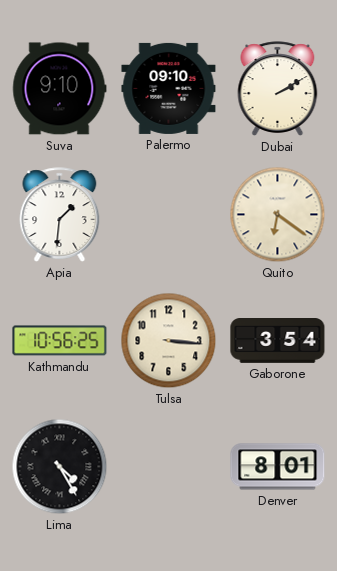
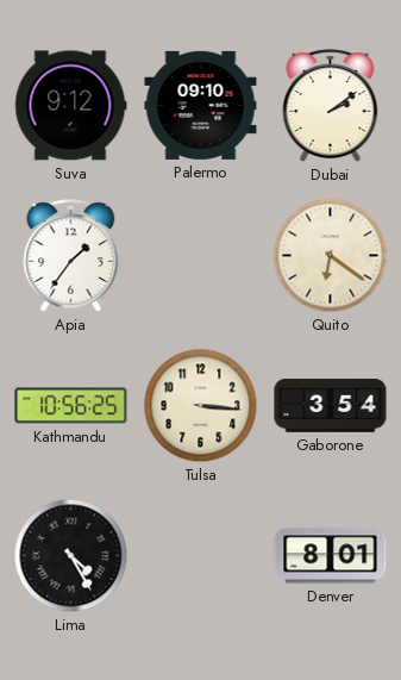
Suva: 9:10 -> 9:12 (71, 106)
Dubai: 2:10 -> 2:09 (331, 106)
Apia: 1:31 -> 1:36 (71, 256)
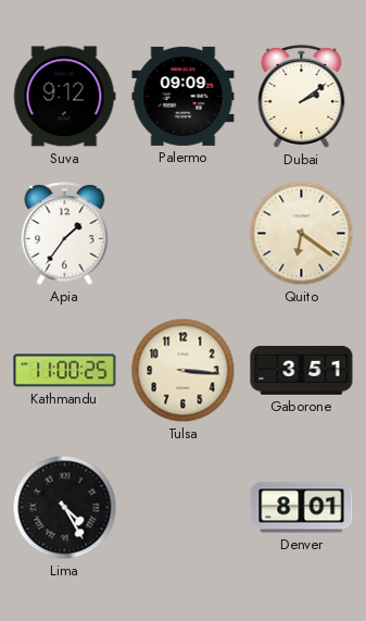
Palermo: 09:10 -> 09:09 (184, 96)
Kathmandu: 10:56 -> 11:00 (65, 371)
Gaborone: 3:54 -> 3:51 (302, 371)
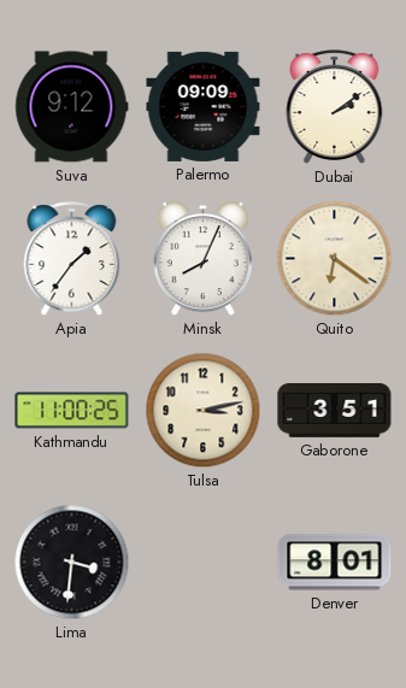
Minsk: none -> 8:04 (202, 259)
Tulsa: 3:16 -> 3:13 (204, 411)
Lima: 4:25 -> 3:31 (72, 563)
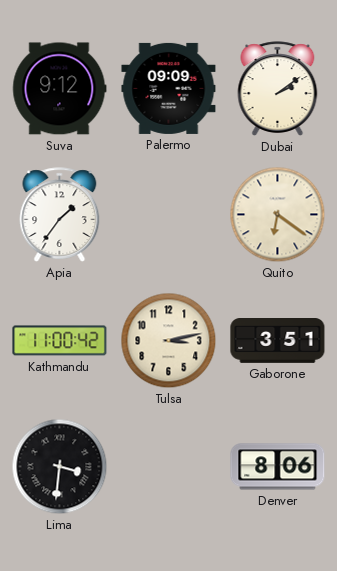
Minsk: 8:04 -> none (202, 259)
Kathmandu: 11:00:25 -> 11:00:42 (60, 341)
Denver: 8:01 -> 8:06 (278, 467)
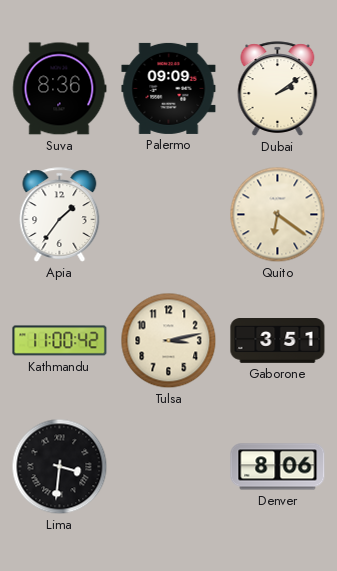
Suva: 9:12 -> 8:36 (60, 89)
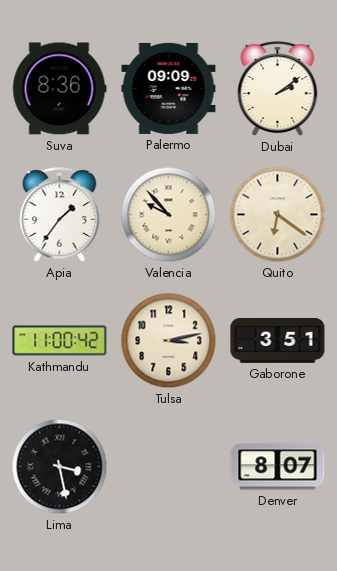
Valencia: none -> 9:53 (169, 215)
Lima: 3:31 -> 3:28 (60, 467)
Denver: 8:06 -> 8:07 (278, 467)
